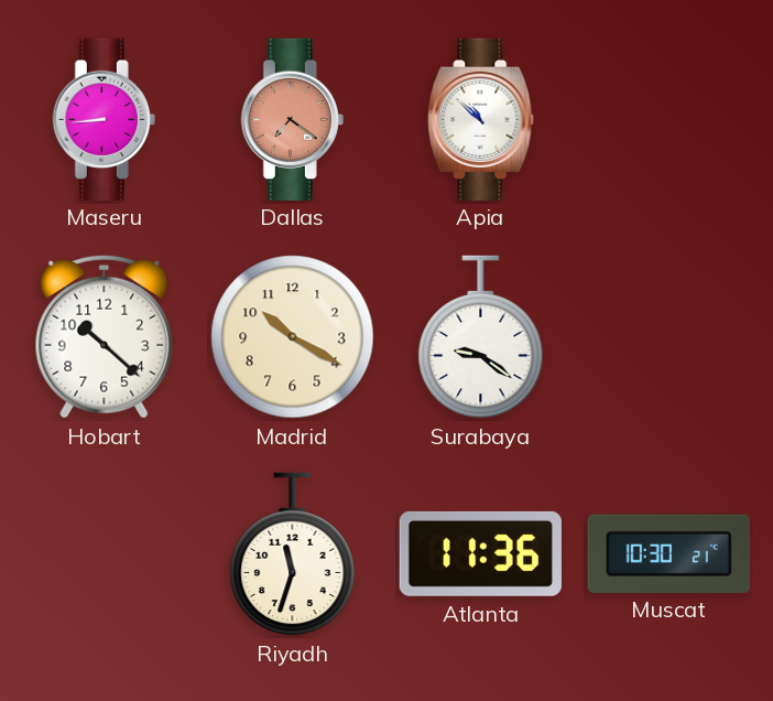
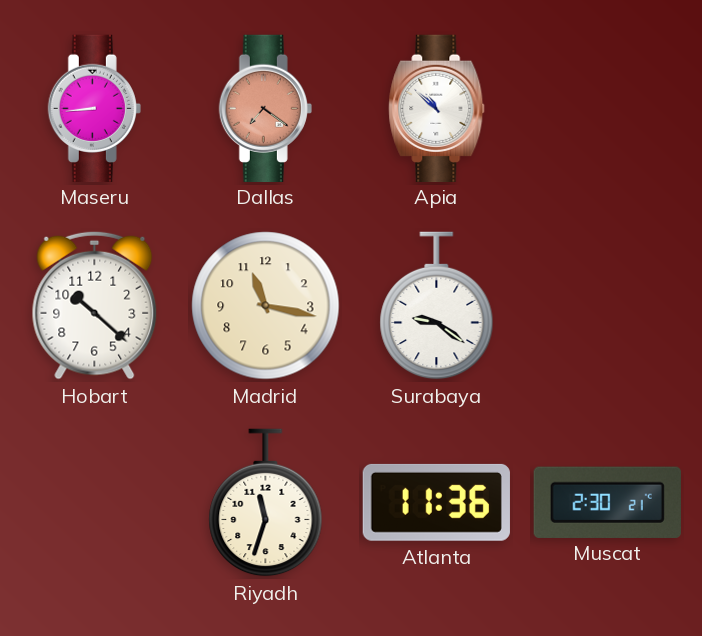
Madrid: 10:20 -> 11:17 (266, 306)
Muscat: 10:30 -> 2:30 (607, 502)
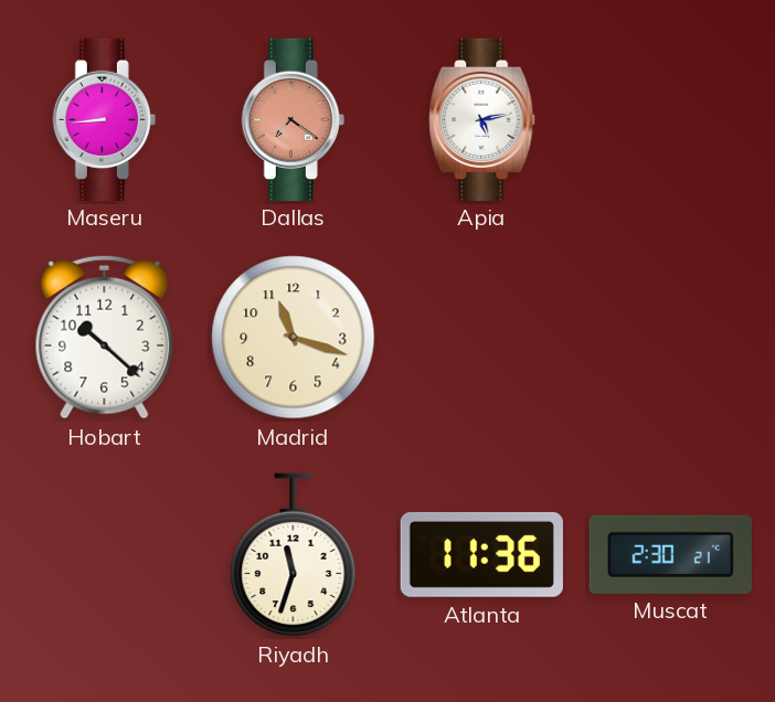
Apia: 10:52 -> 5:13 (482, 119)
Madrid: 11:17 -> 11:18 (294, 338)
Surabaya: 9:21 -> none (437, 306)
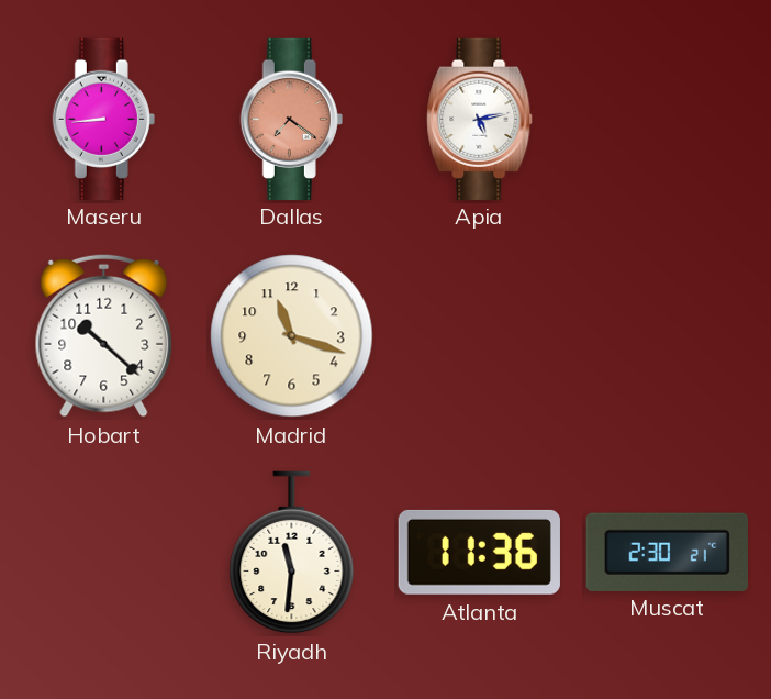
Riyadh: 11:33 -> 11:31 (292, 553)
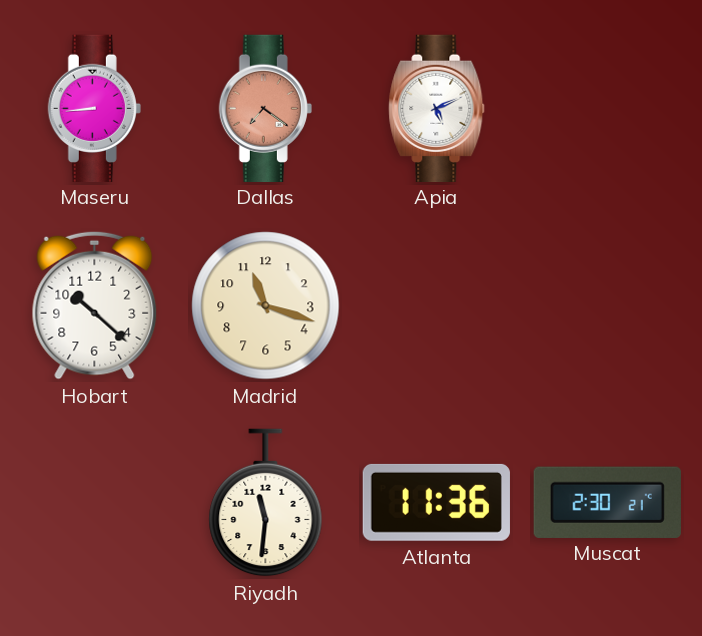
Apia: 5:13 -> 5:11 (437, 108)
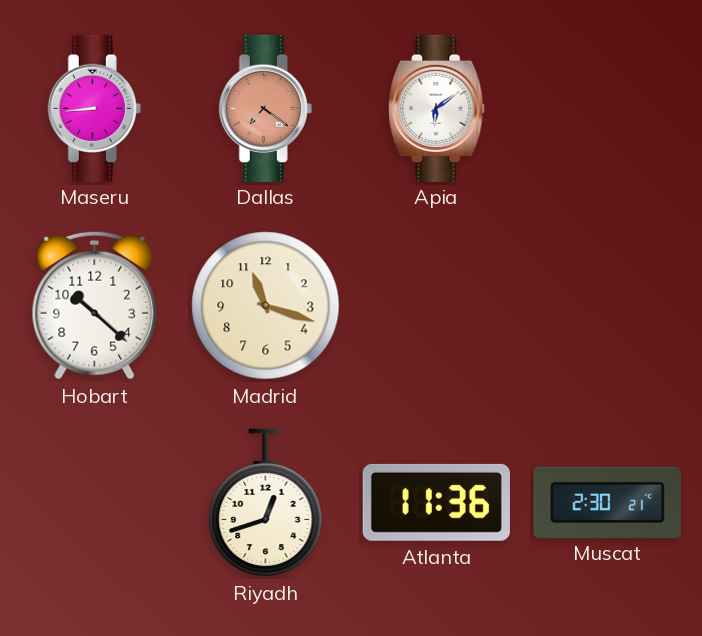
Apia: 5:11 -> 6:09 (437, 108)
Riyadh: 11:31 -> 12:42 (266, 503)
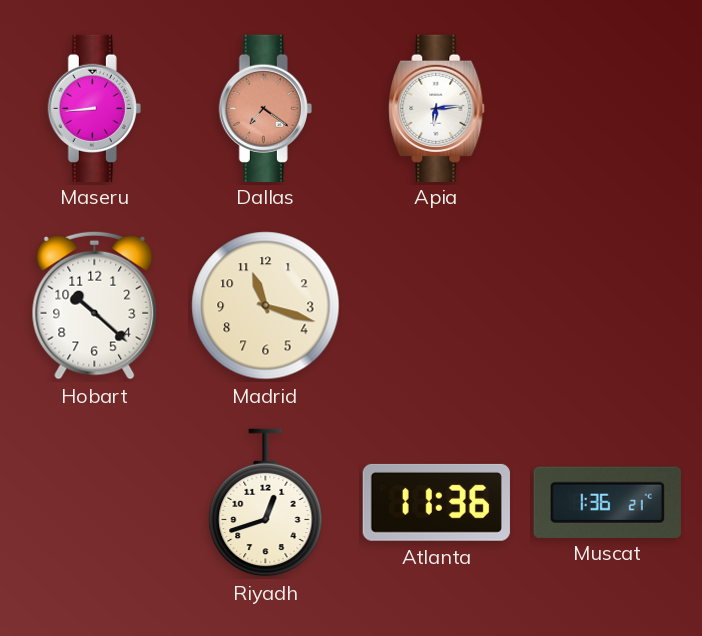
Apia: 6:09 -> 6:14 (437, 108)
Muscat: 2:30 -> 1:36 (607, 502)
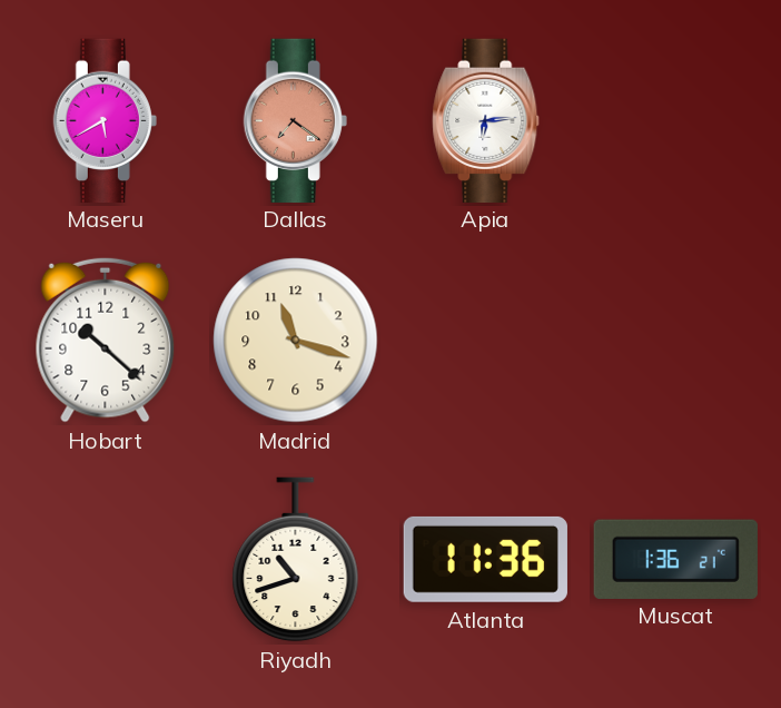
Maseru: 8:44 -> 5:40 (105, 120)
Riyadh: 12:42 -> 10:42 (296, 560)
